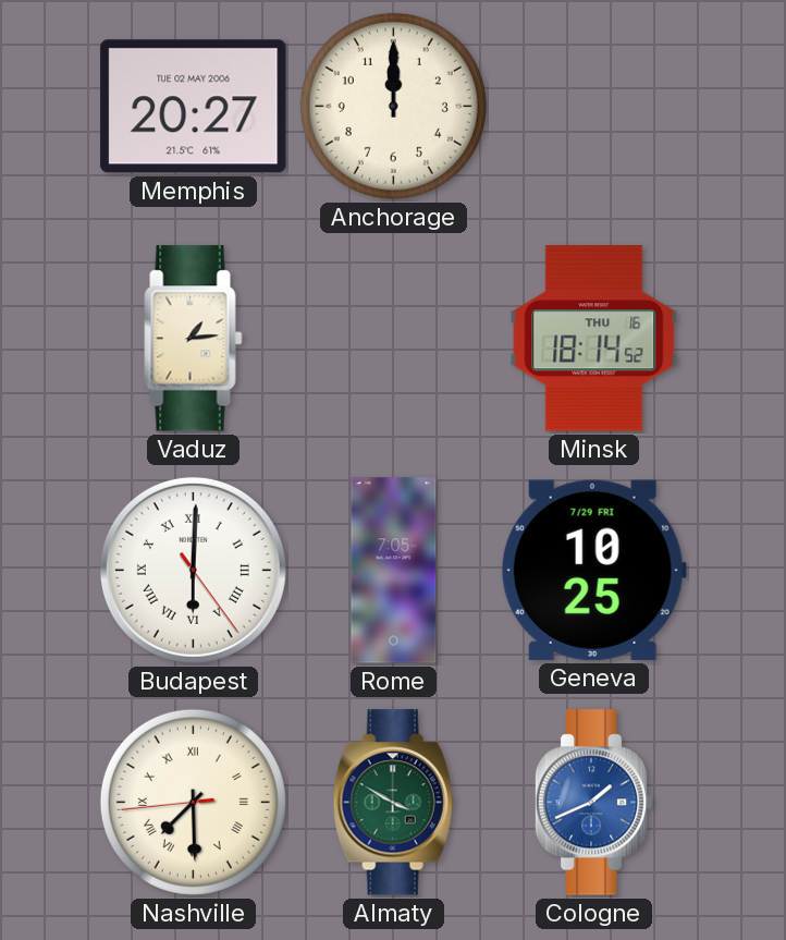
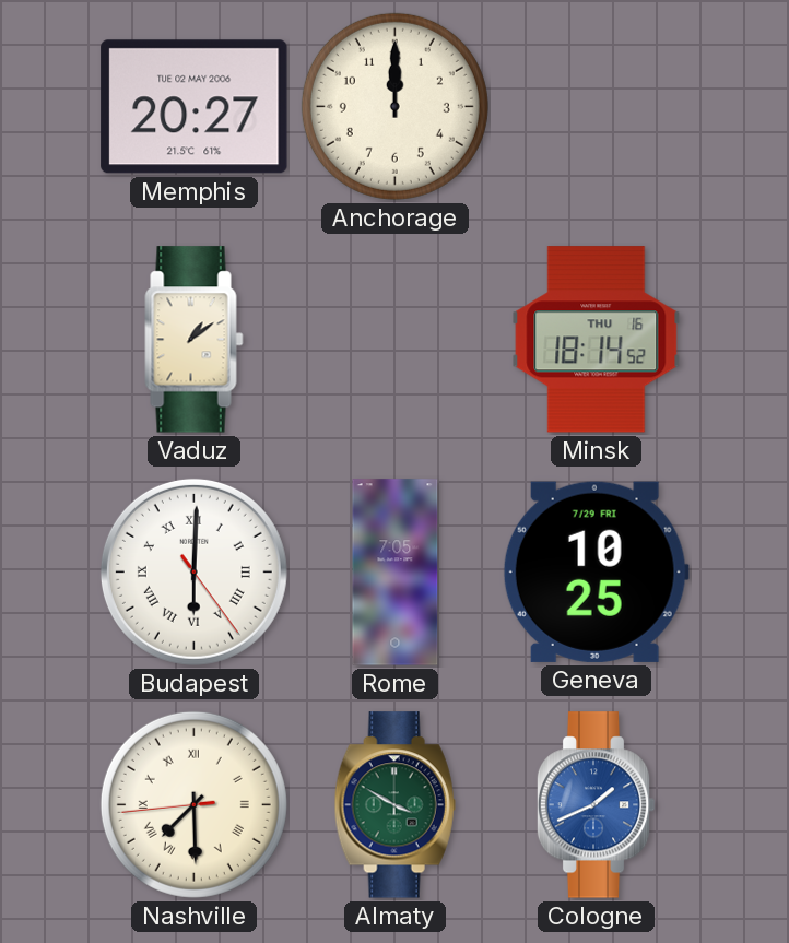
Vaduz: 1:14 -> 1:09 (195, 340)
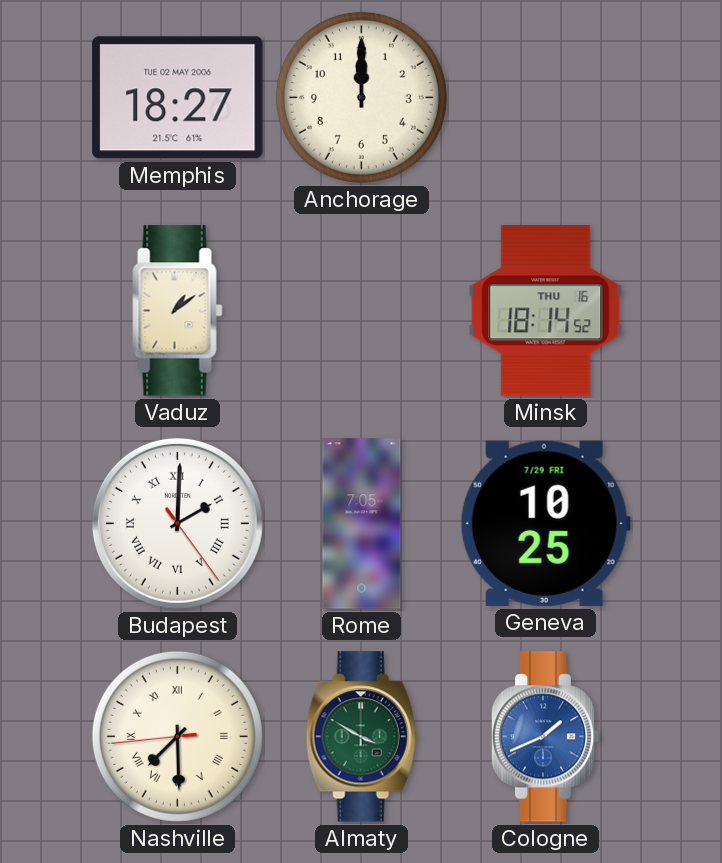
Memphis: 20:27 -> 18:27 (178, 98)
Budapest: 6:00 -> 2:00 (177, 523)
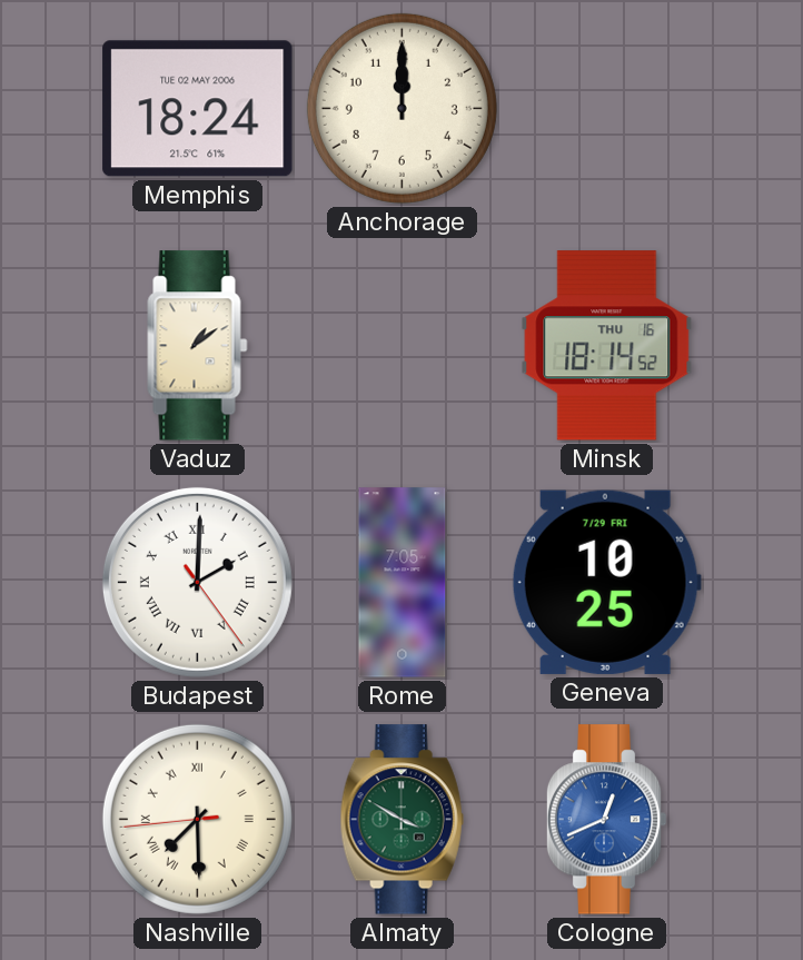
Memphis: 18:27 -> 18:24 (198, 109)
Cologne: 1:41 -> 12:41 (606, 820)
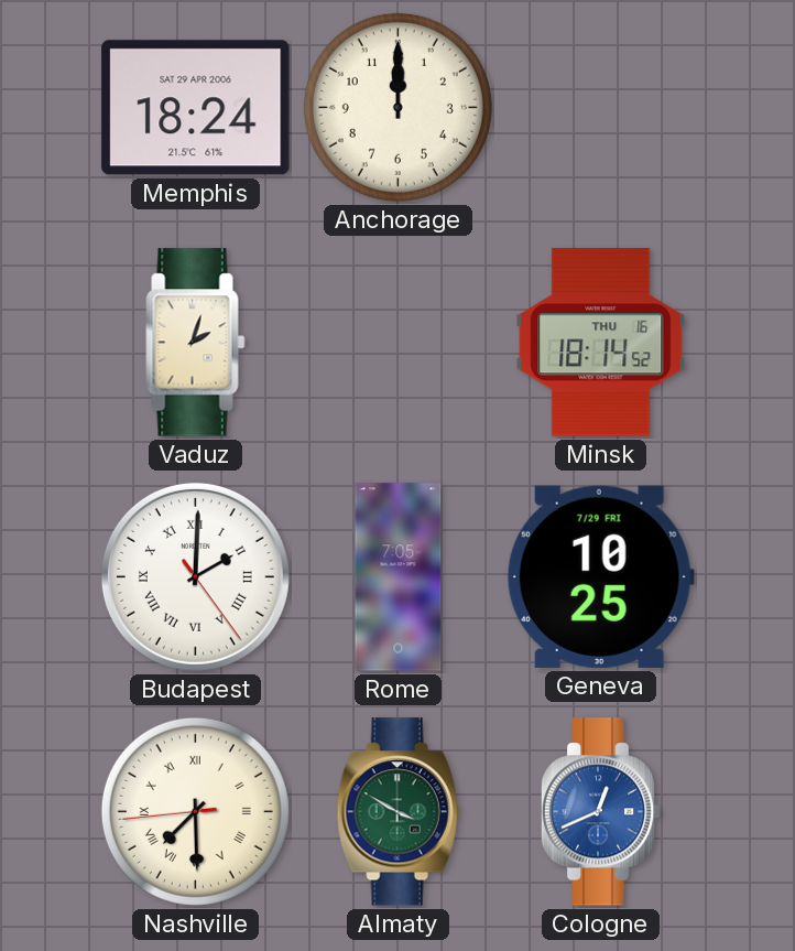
Memphis date: TUE 02 MAY 2006 -> SAT 29 APR 2006 (196, 108)
Vaduz: 1:09 -> 2:03 (196, 343)
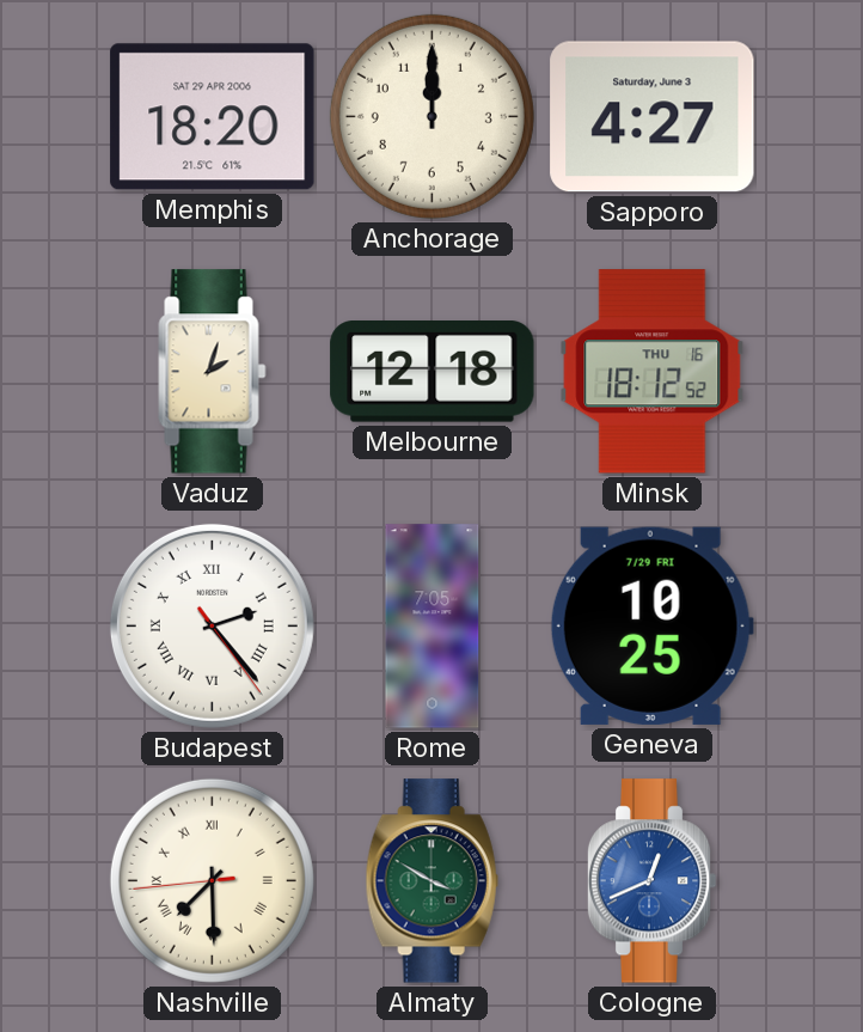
Memphis: 18:24 -> 18:20 (213, 117)
Sapporo: none -> 4:27 (653, 117)
Melbourne: none -> 12:18 (433, 372)
Minsk: 18:14 -> 18:12 (653, 372)
Budapest: 2:00 -> 2:23 (212, 625)
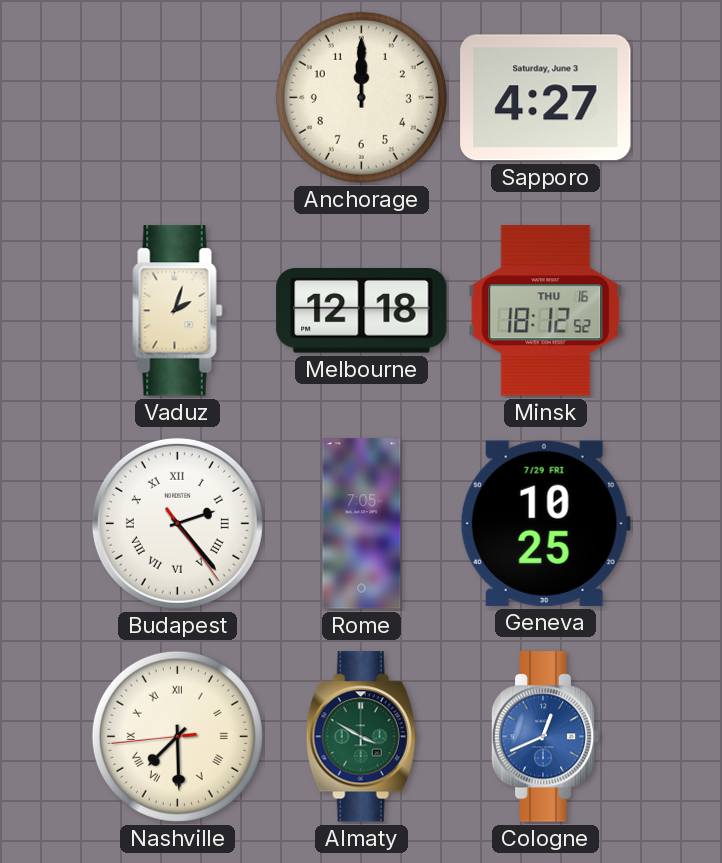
Memphis: 18:20 -> none (213, 117)
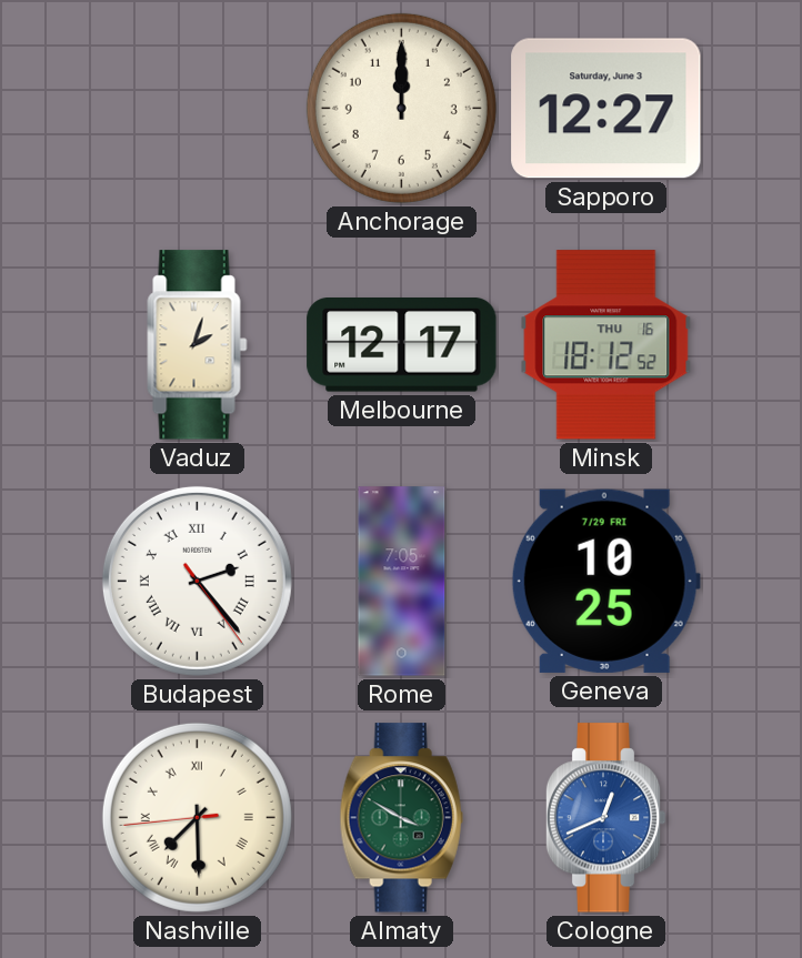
Sapporo: 4:27 -> 12:27 (606, 109)
Melbourne: 12:18 -> 12:17 (402, 345)
